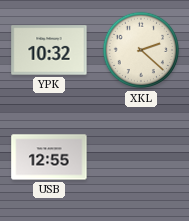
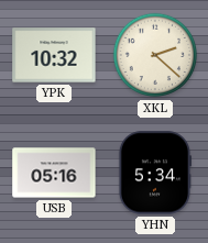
USB: 12:55 -> 05:16 (54, 173)
YHN: none -> 5:34 (154, 173)
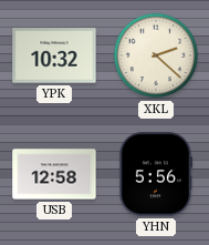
USB: 05:16 -> 12:58 (54, 174)
YHN: 5:34 -> 5:56 (155, 174)
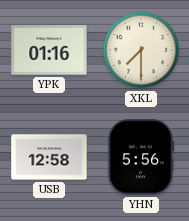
YPK: 10:32 -> 01:16 (49, 50)
XKL: 2:22 -> 7:30 (141, 50)
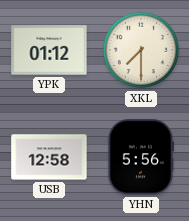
YPK: 01:16 -> 01:12 (49, 50)
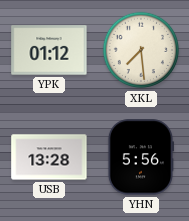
XKL: 7:30 -> 7:29 (141, 50)
USB: 12:58 -> 13:28 (49, 157)
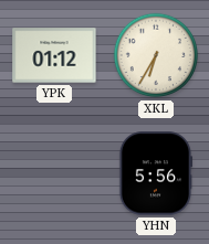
XKL: 7:29 -> 6:35 (156, 55)
USB: 13:28 -> none (49, 157)
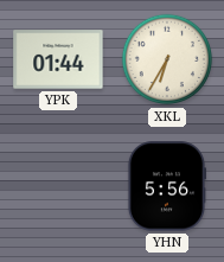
YPK: 01:12 -> 01:44 (58, 59)
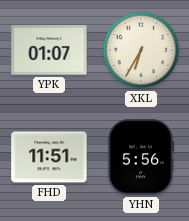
YPK: 01:44 -> 01:07 (49, 50)
FHD: none -> 11:51 (49, 157)
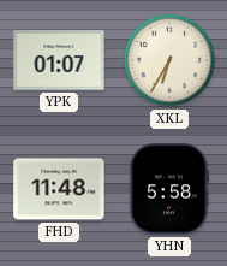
FHD: 11:51 -> 11:48 (59, 189)
YHN: 5:56 -> 5:58 (168, 189)
